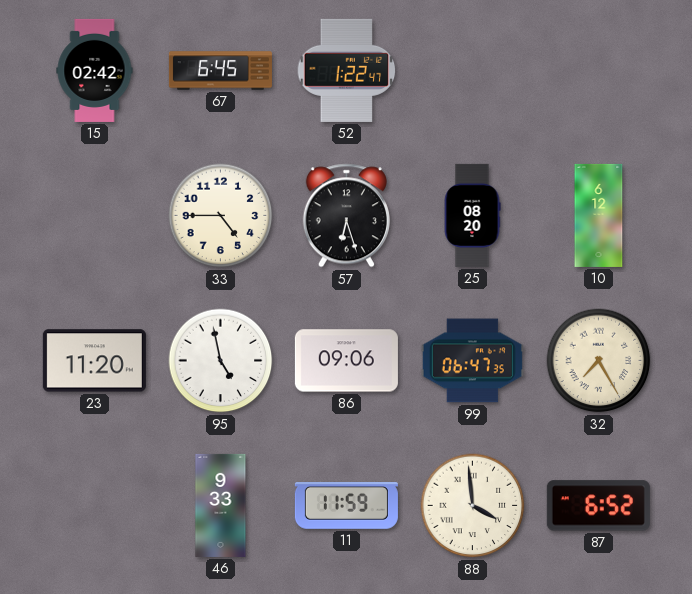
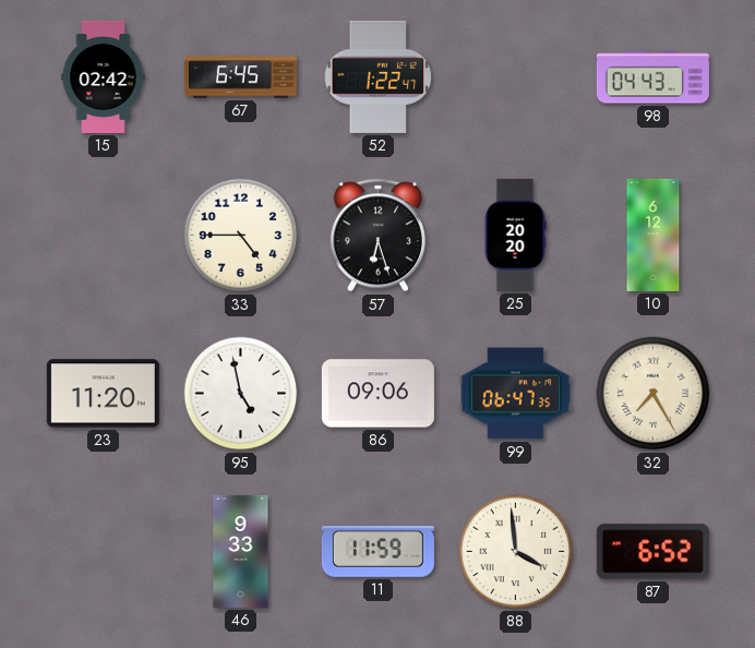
98: none -> 04:43 (652, 77)
25: 08:20 -> 20:20 (515, 235)
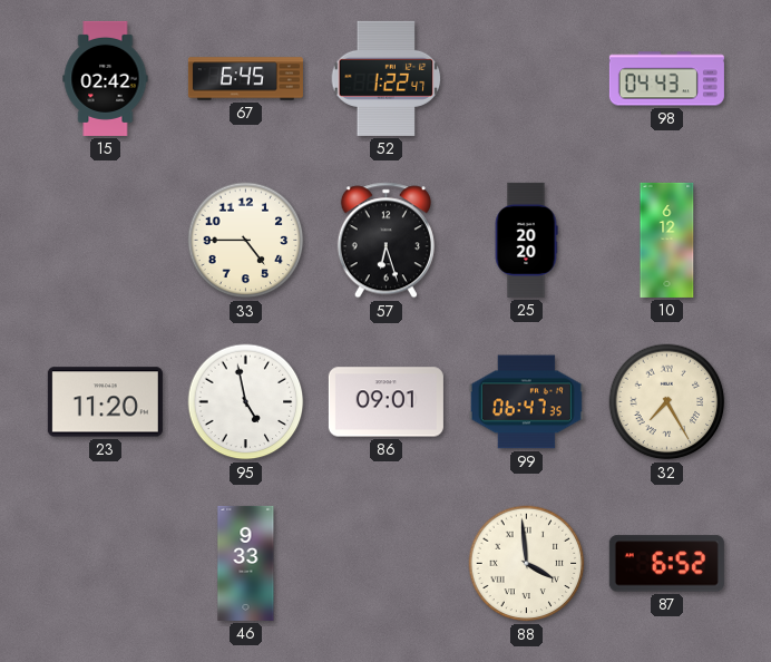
86: 09:06 -> 09:01 (385, 402)
11: 11:59 -> none (377, 552)
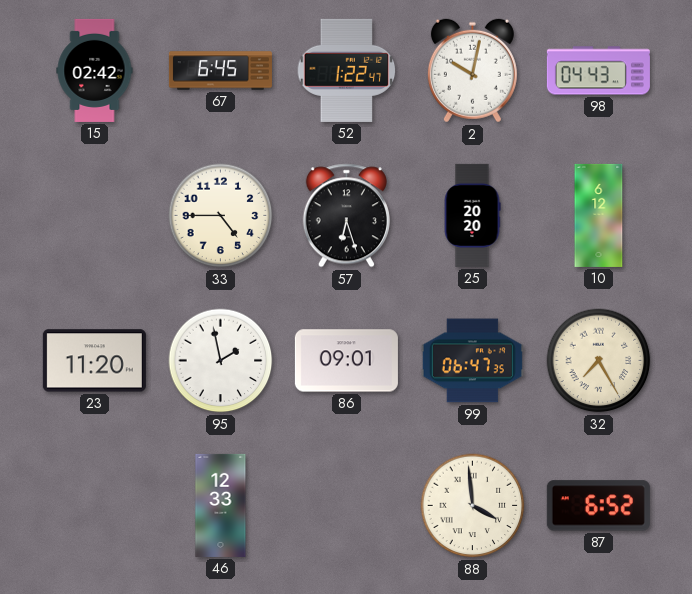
2: none -> 10:02 (472, 71)
95: 4:58 -> 1:58 (221, 361)
46: 9:33 -> 12:33 (221, 505)
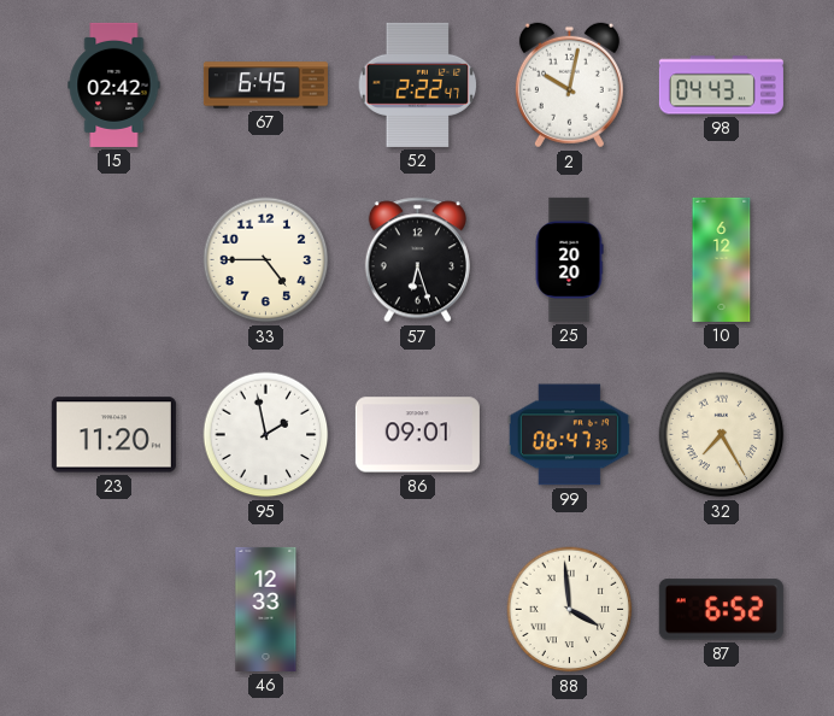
52: 1:22 -> 2:22 (418, 84)
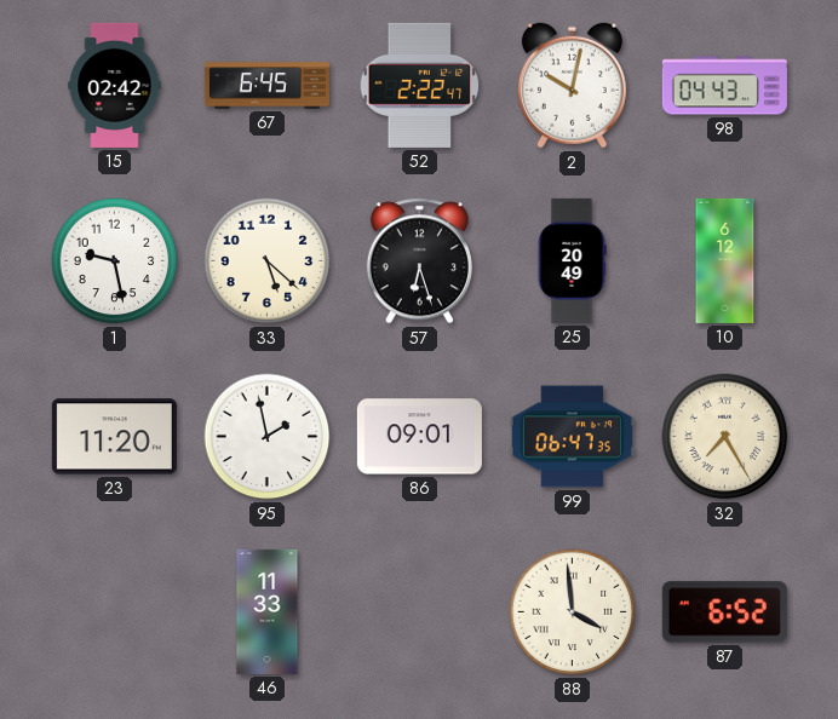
1: none -> 9:28 (115, 261)
33: 4:45 -> 5:22 (268, 261)
25: 20:20 -> 20:49 (572, 260)
46: 12:33 -> 11:33 (268, 611)
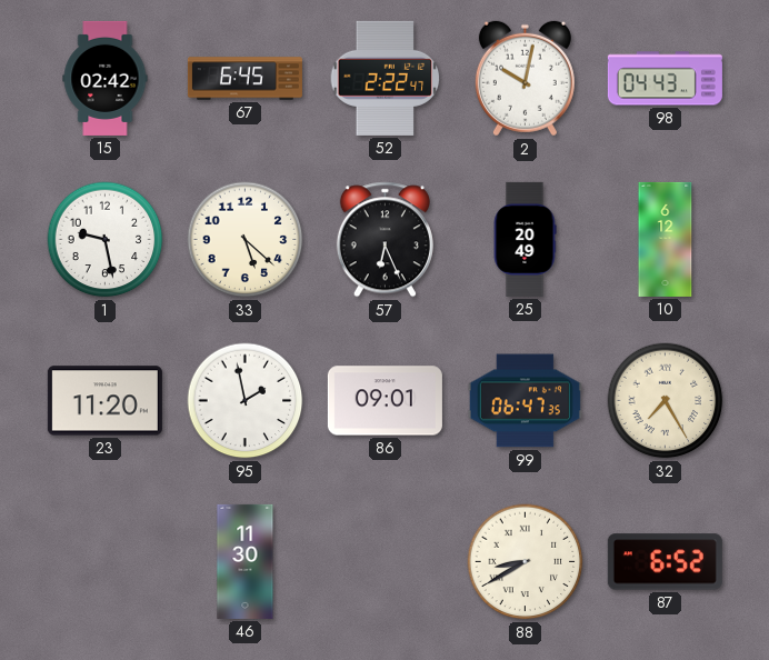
57: 6:27 -> 6:26 (384, 240)
46: 11:33 -> 11:30 (246, 561)
88: 3:59 -> 8:40 (526, 562)
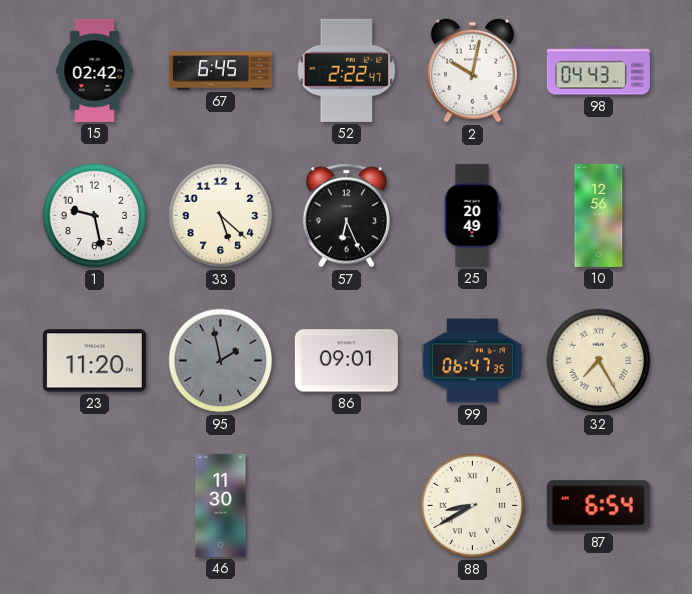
10: 6:12 -> 12:56 (599, 215)
95 dial: white -> grey (221, 361)
87: 6:52 -> 6:54 (598, 506)
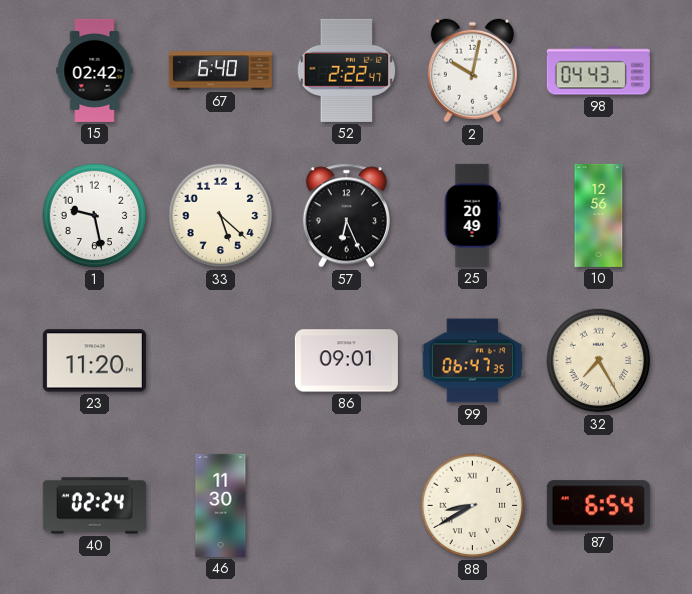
67: 6:45 -> 6:40 (220, 71)
95: 1:58 -> none (221, 361)
40: none -> 02:24 (94, 506)
